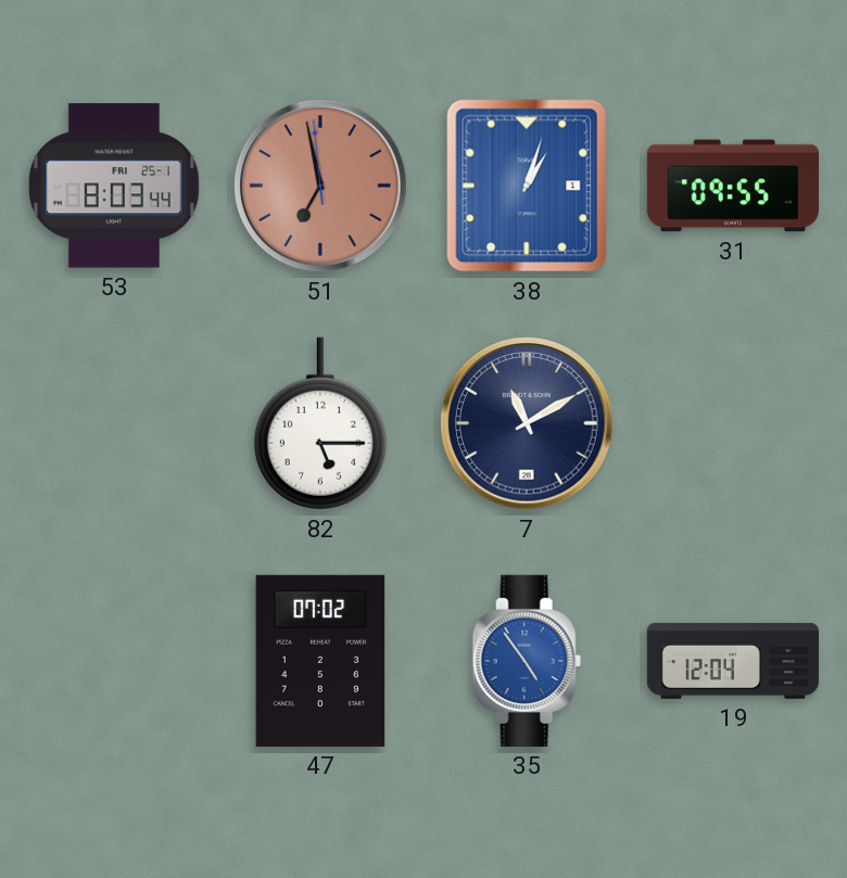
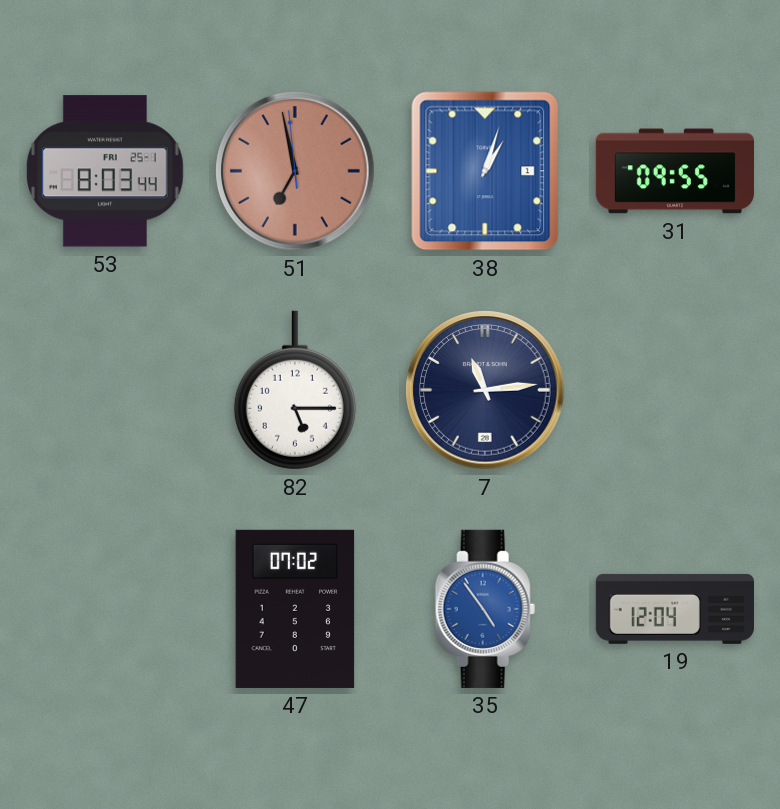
7: 11:10 -> 11:14 (485, 390)
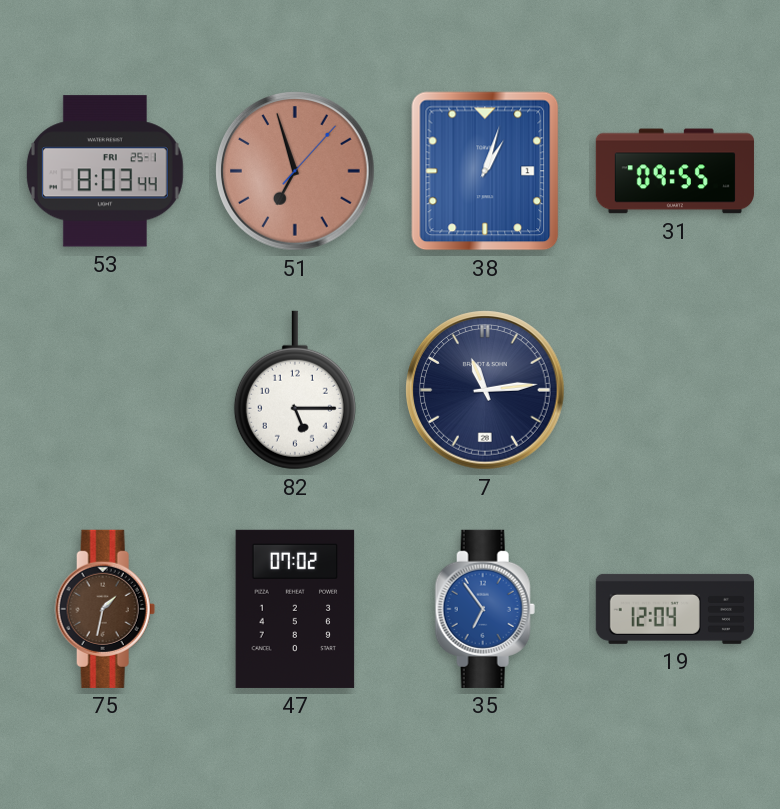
51: 6:57:59 -> 6:57:07 (295, 171)
75: none -> 1:32 (105, 609)
35: 4:54 -> 6:54 (485, 609)
